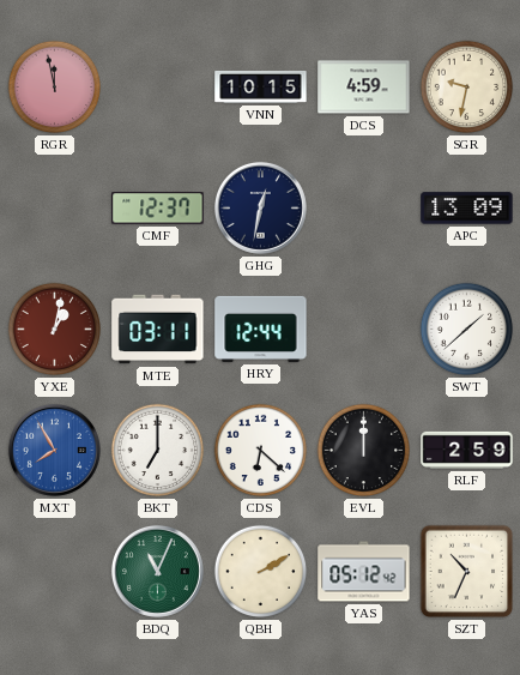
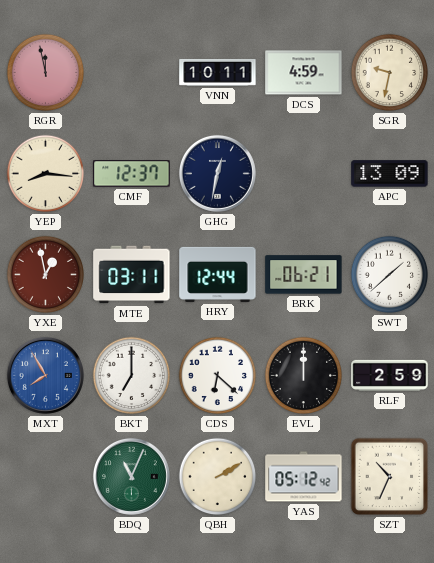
VNN: 10:15 -> 10:11 (218, 72)
YEP: none -> 8:16 (46, 174)
YXE: 1:02 -> 12:58 (46, 275)
BRK: none -> 06:21 (304, 275)
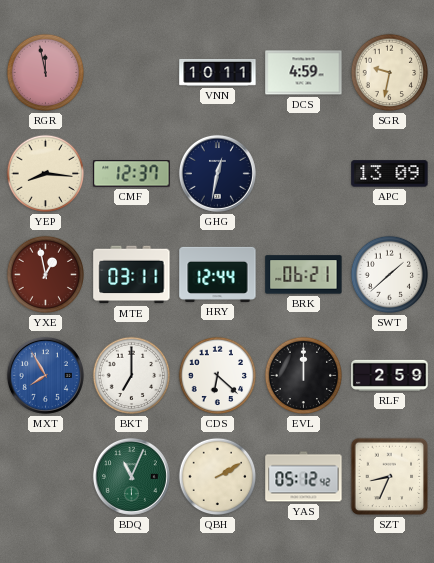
SZT: 10:34 -> 8:34 (390, 477)
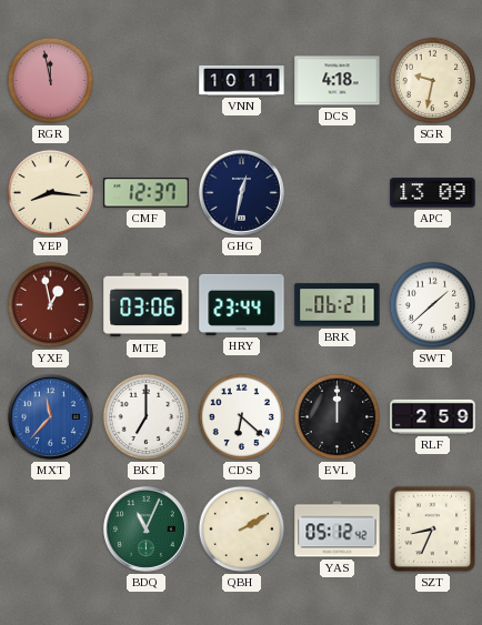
DCS: 4:59 -> 4:18 (338, 81)
MTE: 03:11 -> 03:06 (147, 305)
HRY: 12:44 -> 23:44 (242, 304)
MXT: 7:55 -> 11:37 (50, 416)
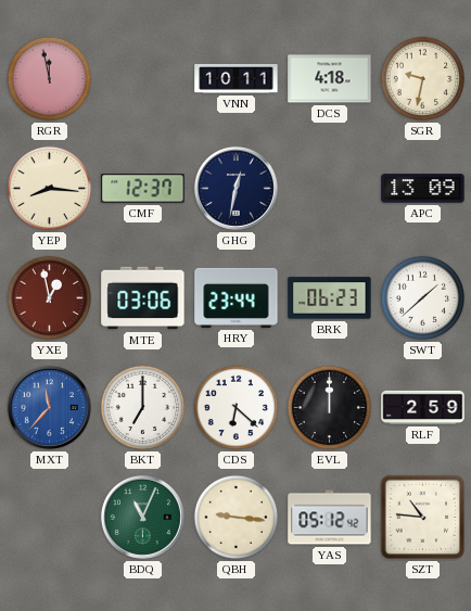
BRK: 06:21 -> 06:23 (330, 298)
QBH: 2:10 -> 9:16 (237, 518)
SZT: 8:34 -> 10:46 (423, 518)
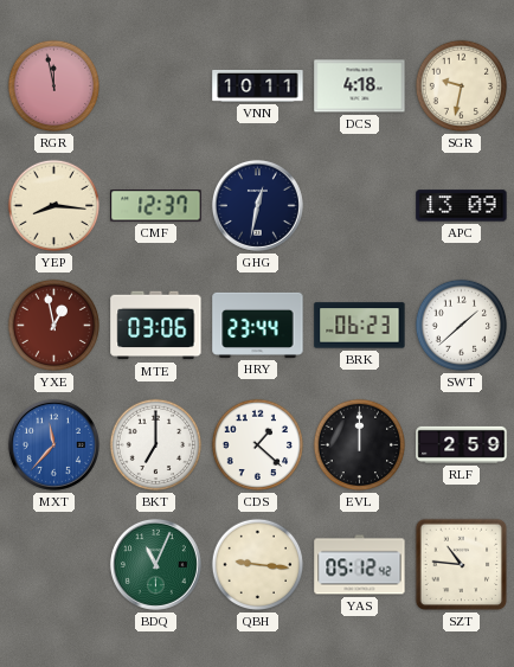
CDS: 6:22 -> 1:22 (258, 445)
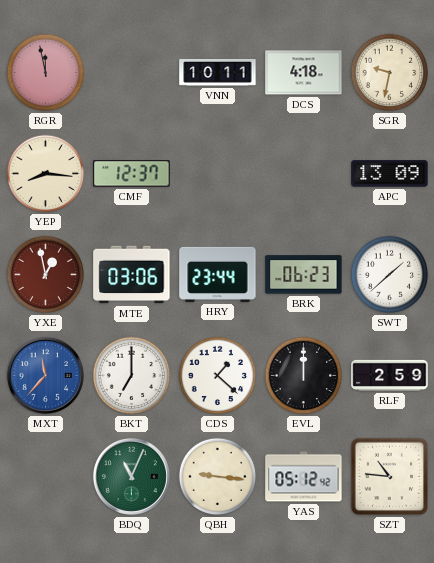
GHG: 12:32 -> none (257, 205)
